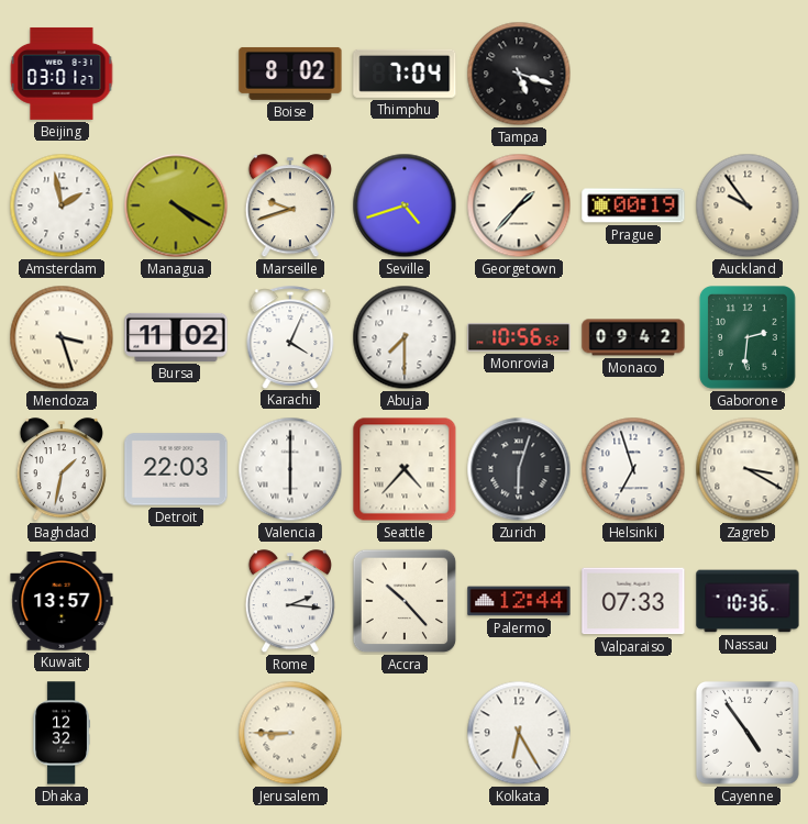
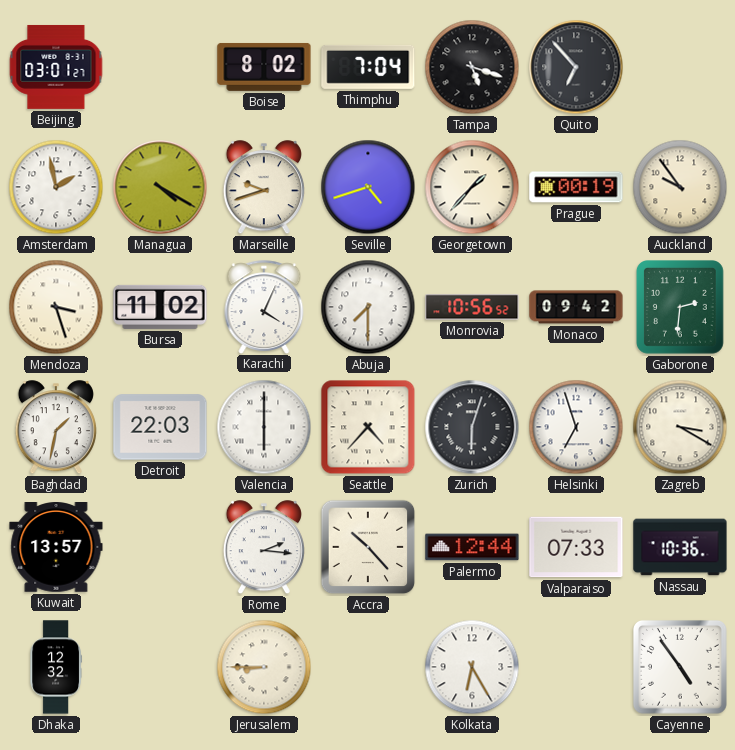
Quito: none -> 6:53 (576, 67)
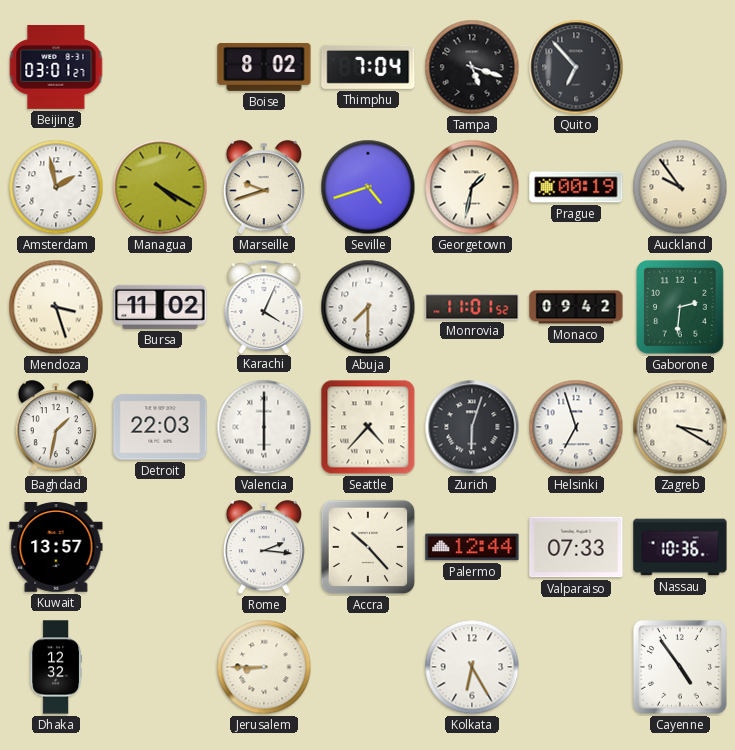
Georgetown: 1:37 -> 1:32 (472, 187)
Monrovia: 10:56 -> 11:01 (472, 307)
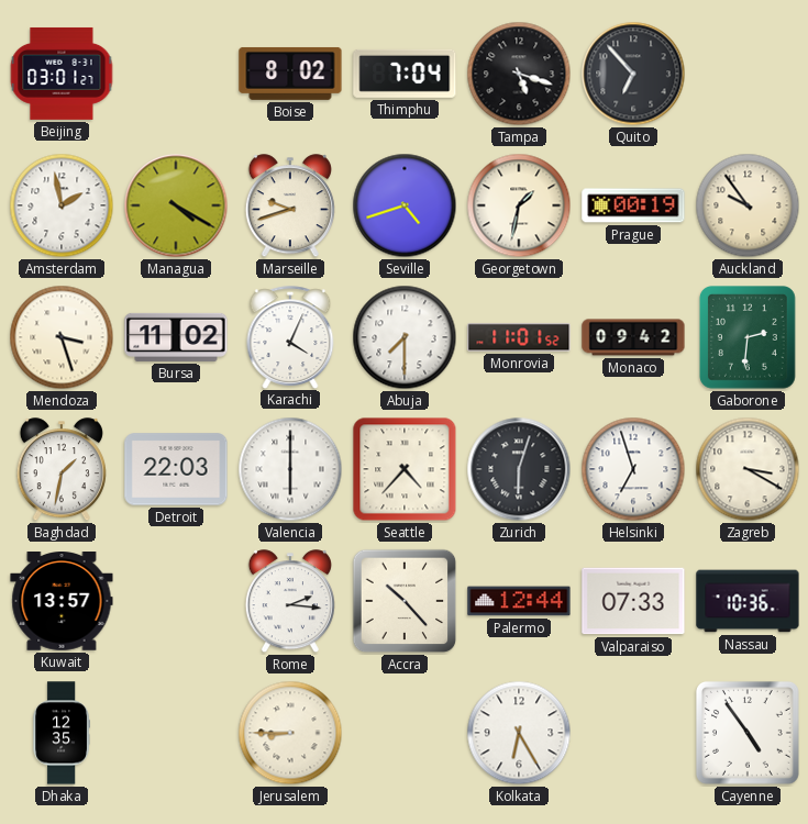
Dhaka: 12:32 -> 12:35 (62, 733)
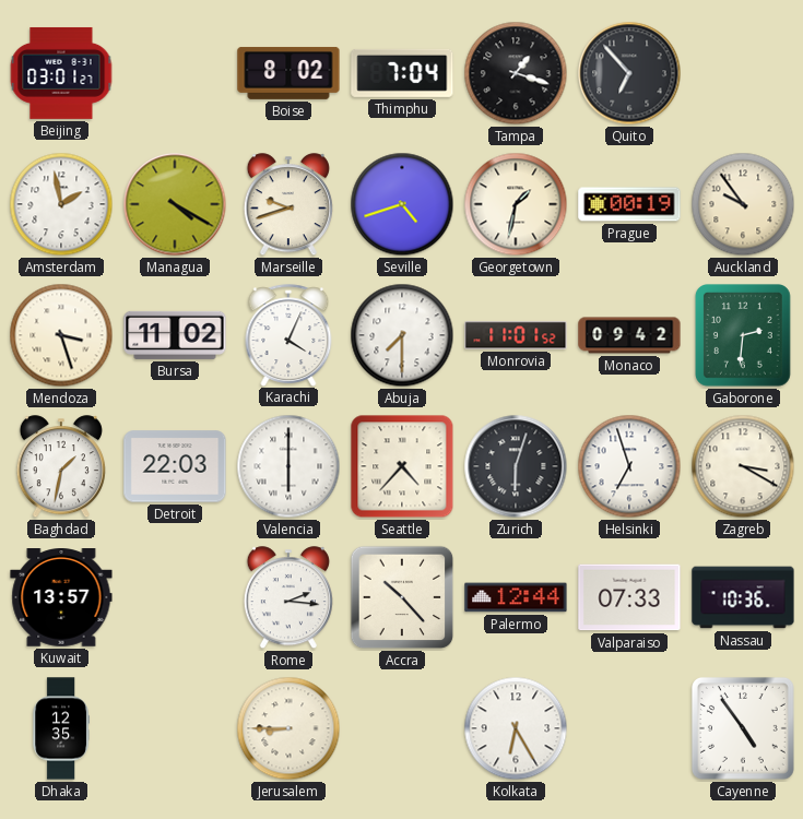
Tampa: 5:18 -> 1:18 (516, 73)
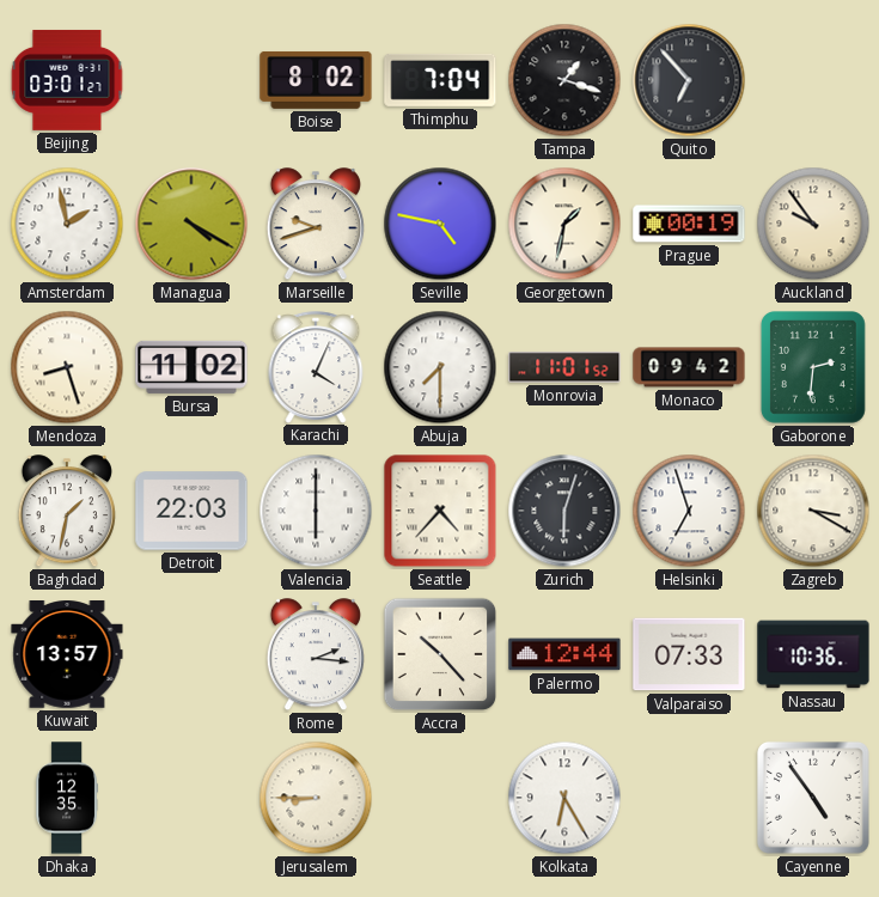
Seville: 4:42 -> 4:47 (440, 224)
Mendoza: 3:27 -> 8:27 (67, 367)
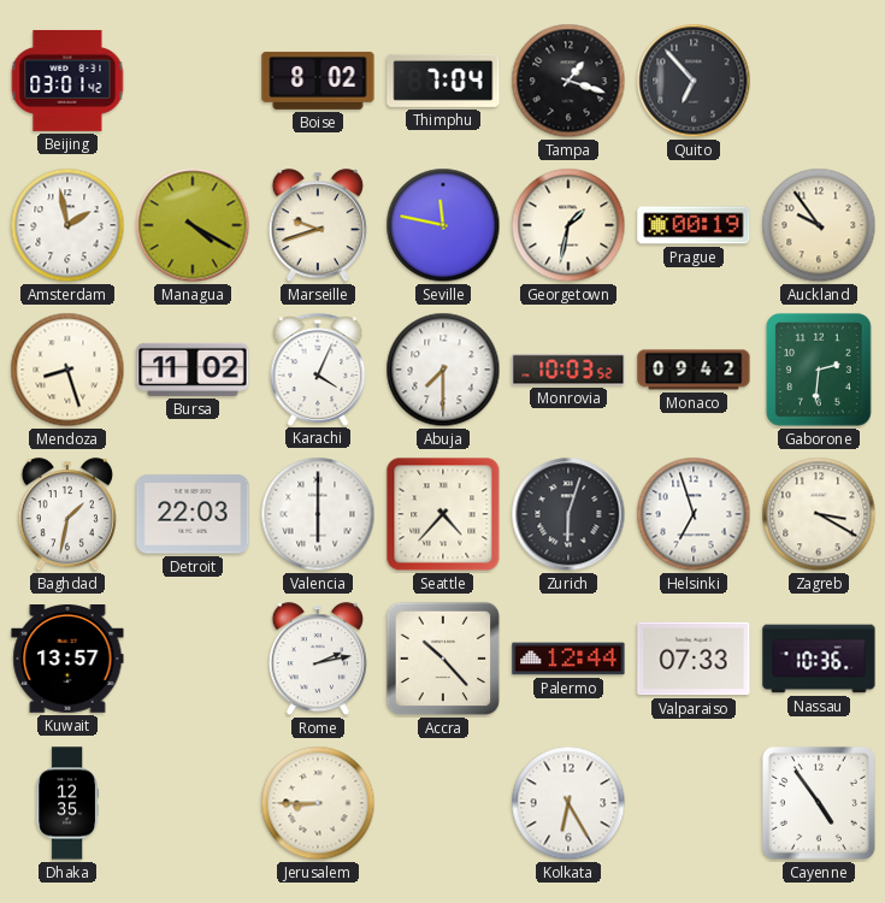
Beijing: 03:01:27 -> 03:01:42 (67, 81)
Seville: 4:47 -> 11:47 (443, 225)
Monrovia: 11:01 -> 10:03 (568, 370)
Rome: 2:16 -> 2:13 (318, 660)
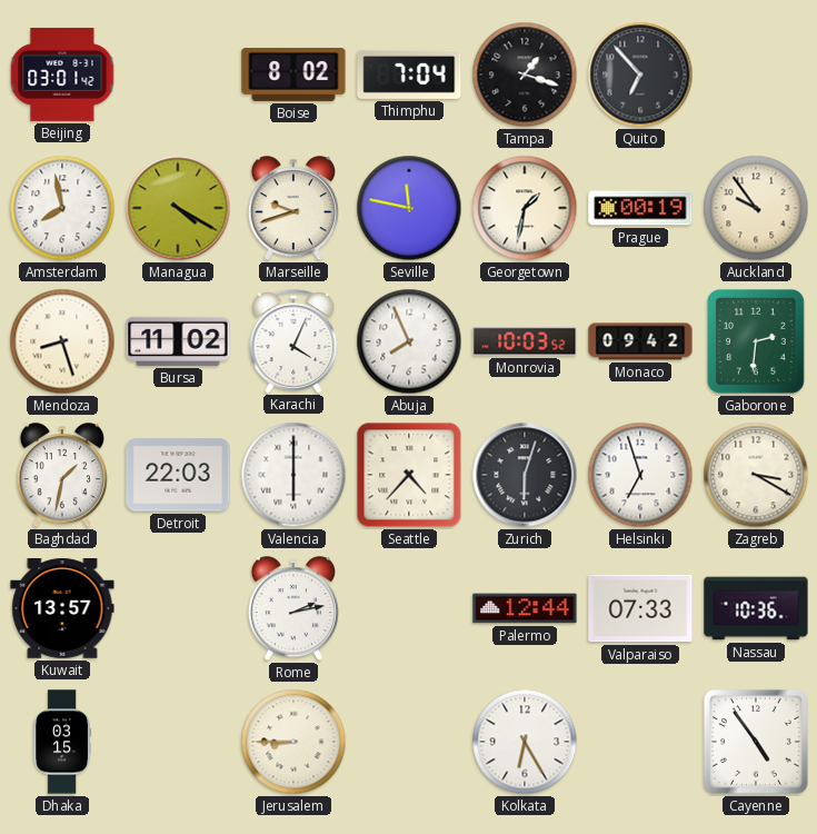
Amsterdam: 1:58 -> 7:58 (62, 208)
Abuja: 7:30 -> 7:56 (409, 341)
Accra: 10:23 -> none (443, 659)
Dhaka: 12:35 -> 03:15 (62, 742)
